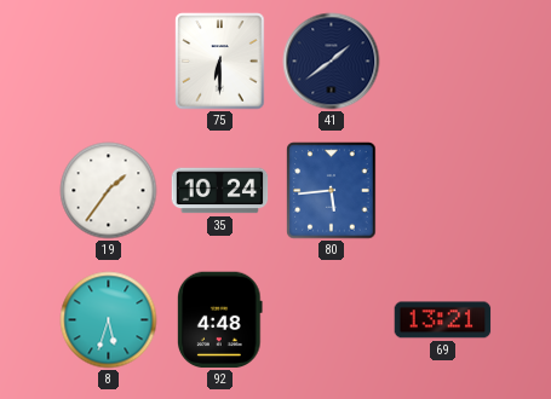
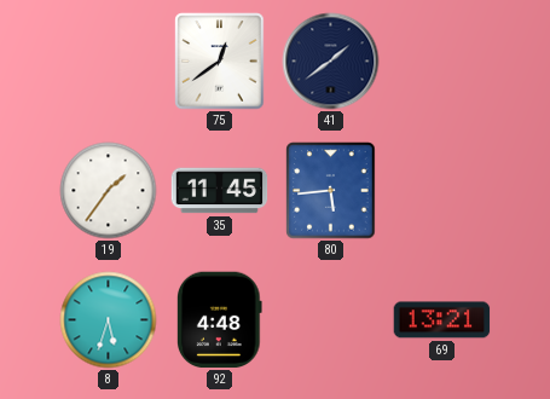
75: 6:30 -> 12:39 (220, 62)
35: 10:24 -> 11:45 (220, 191)
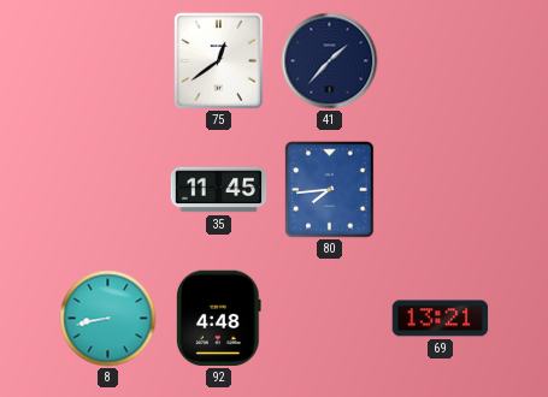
41: 1:39 -> 1:37 (330, 61)
19: 1:36 -> none (109, 191)
80: 5:44 -> 7:44 (330, 190)
8: 5:33 -> 8:43 (108, 319)
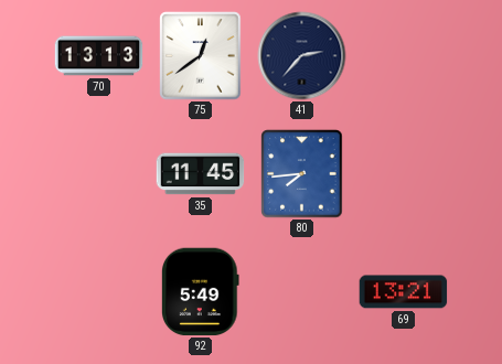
70: none -> 13:13 (99, 56)
41: 1:37 -> 2:37 (302, 56)
8: 8:43 -> none (108, 319)
92: 4:48 -> 5:49 (201, 292)
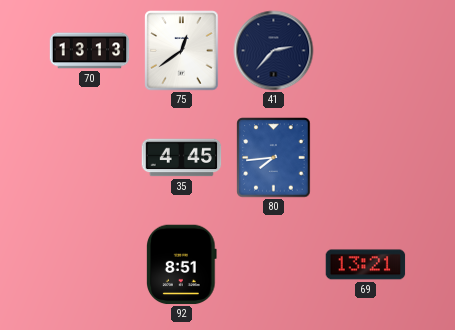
35: 11:45 -> 4:45 (182, 158)
92: 5:49 -> 8:51 (182, 265)
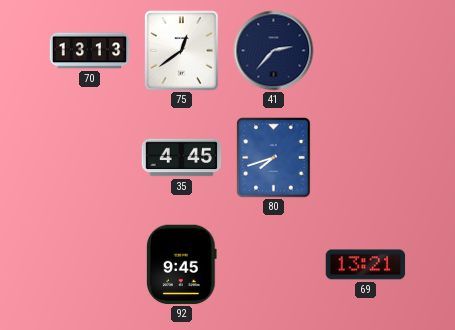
80: 7:44 -> 7:42 (274, 158)
92: 8:51 -> 9:45 (182, 265)
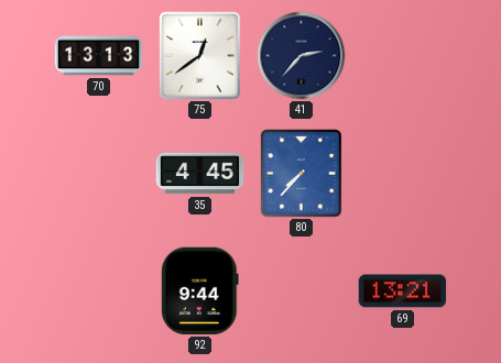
80: 7:42 -> 7:37 (302, 174)
92: 9:45 -> 9:44 (200, 291)
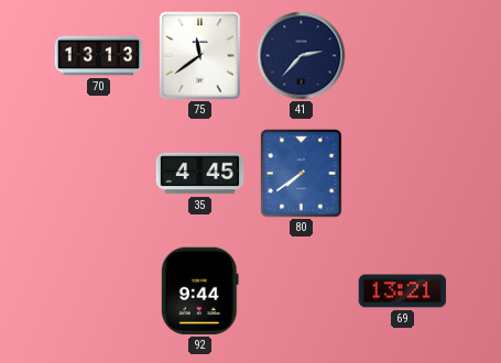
75: 12:39 -> 11:39 (200, 56)
80: 7:37 -> 7:39 (302, 174)
